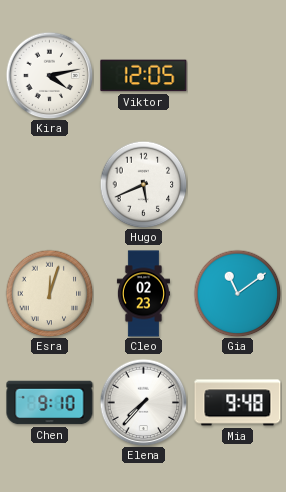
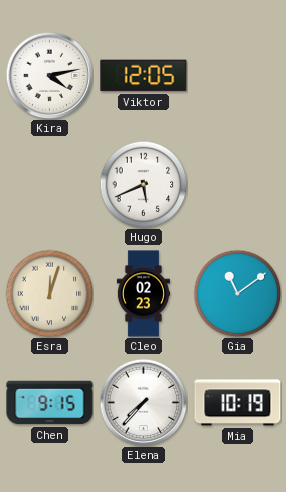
Chen: 9:10 -> 9:15 (50, 403)
Mia: 9:48 -> 10:19 (238, 403)
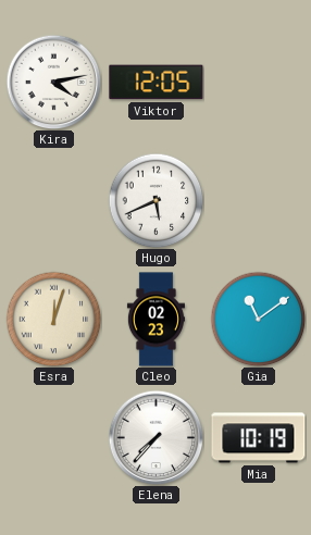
Chen: 9:15 -> none (50, 403)
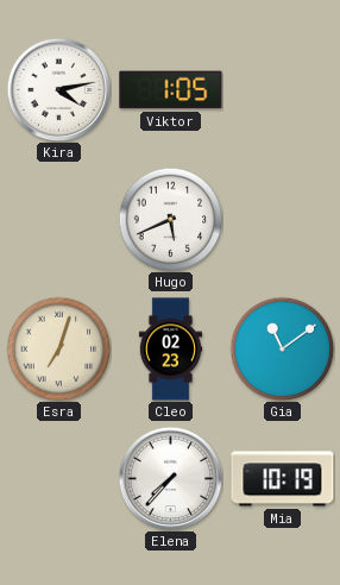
Viktor: 12:05 -> 1:05 (171, 90)
Esra: 12:03 -> 7:03 (58, 348)
